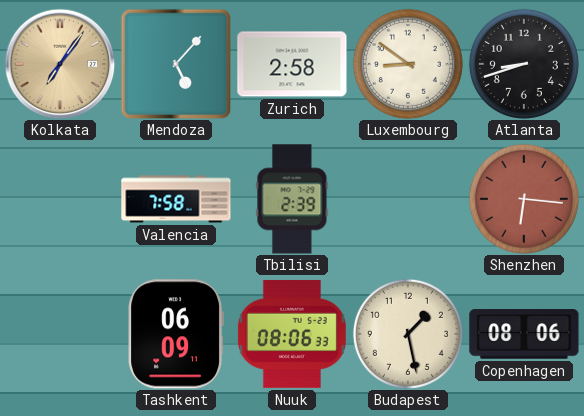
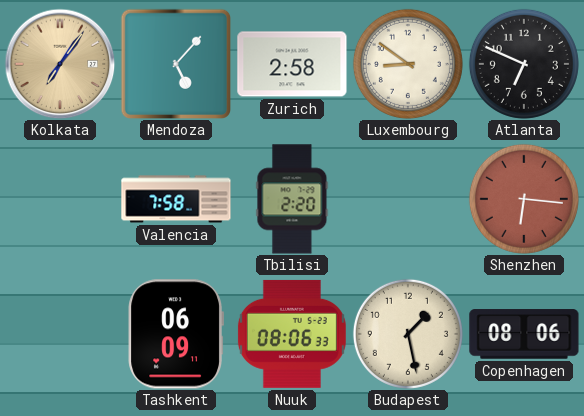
Atlanta: 8:42 -> 6:49 (524, 64)
Tbilisi: 2:39 -> 2:20 (292, 199)
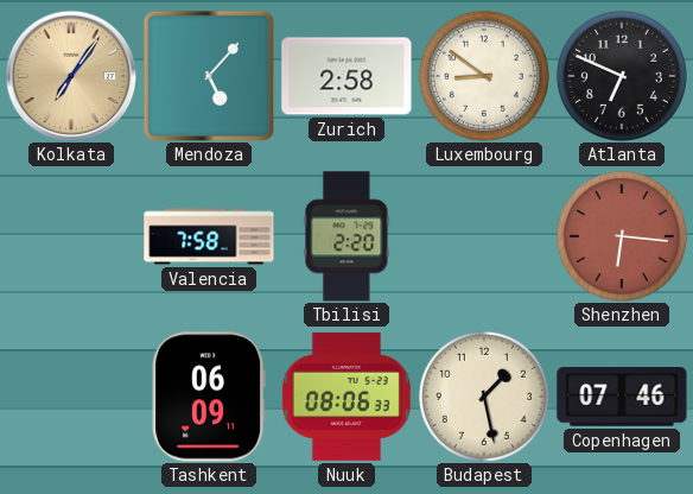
Copenhagen: 08:06 -> 07:46 (622, 397)
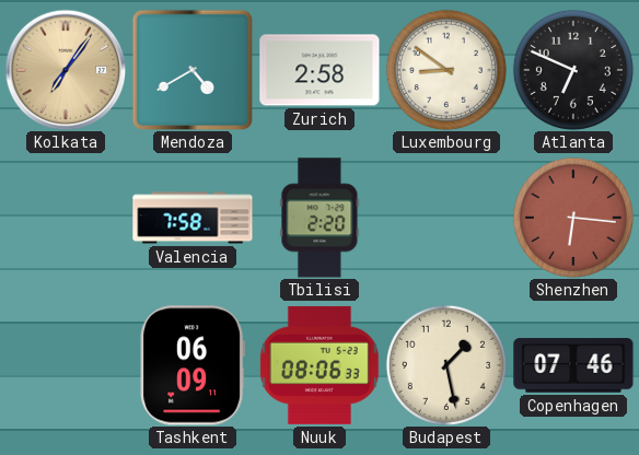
Mendoza: 5:07 -> 4:40 (191, 69)
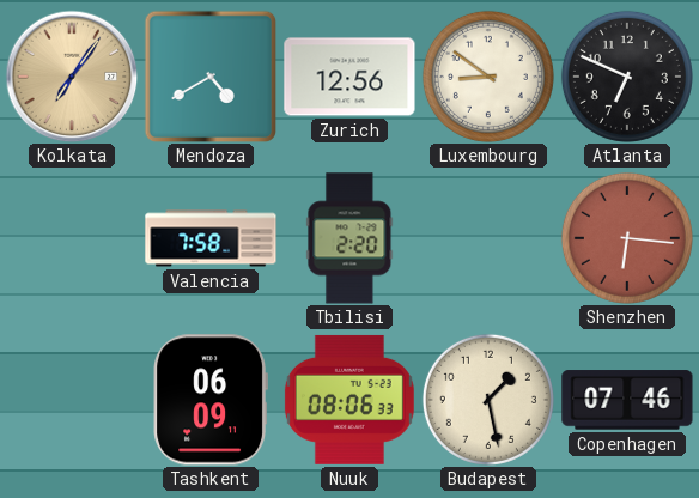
Zurich: 2:58 -> 12:56 (349, 77)
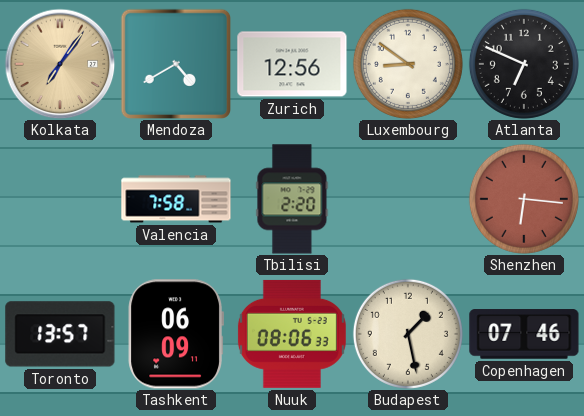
Toronto: none -> 13:57 (60, 334)
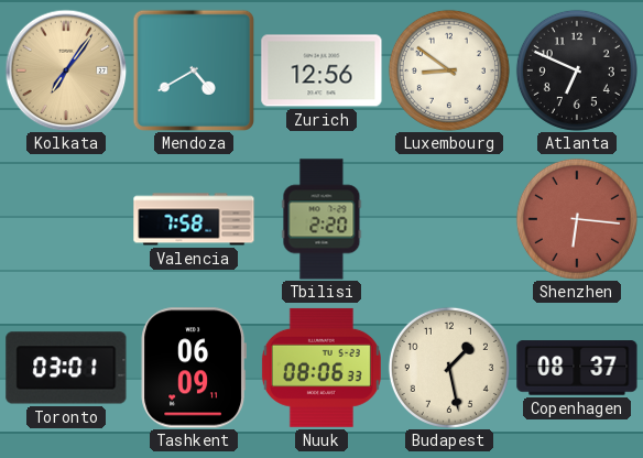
Toronto: 13:57 -> 03:01 (66, 368)
Copenhagen: 07:46 -> 08:37 (577, 368)
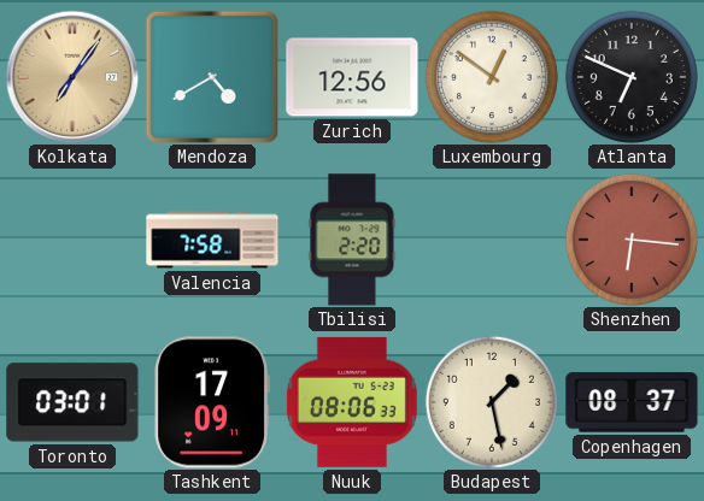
Luxembourg: 8:51 -> 12:51 (492, 77)
Tashkent: 06:09 -> 17:09 (211, 402)
